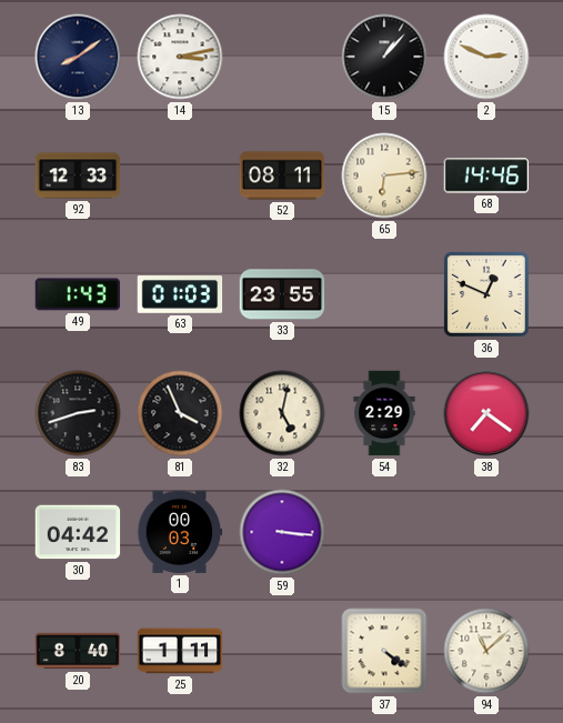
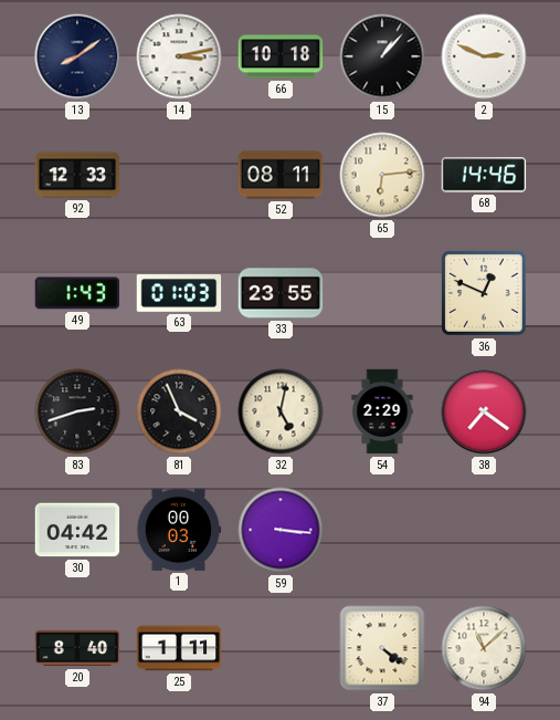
66: none -> 10:18 (281, 56)
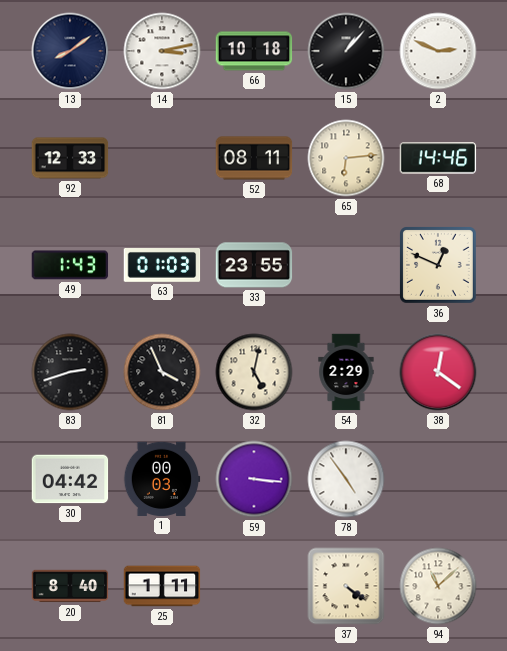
38: 7:21 -> 12:21 (438, 372)
78: none -> 4:54 (346, 479)
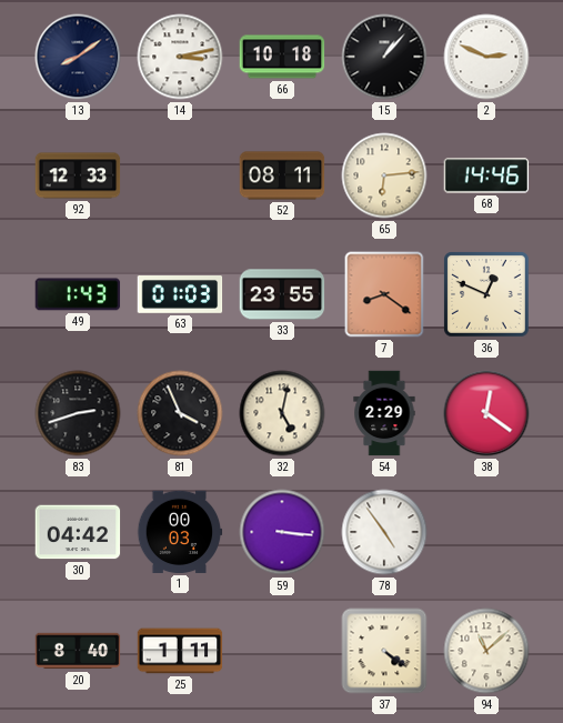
7: none -> 8:21 (384, 294)
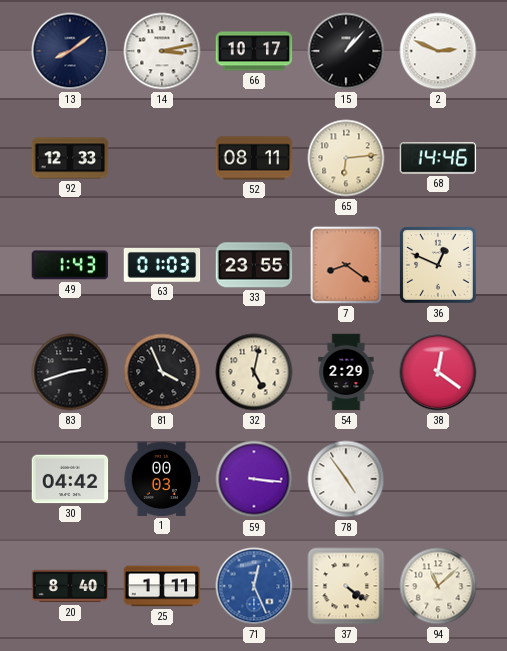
66: 10:18 -> 10:17 (254, 51)
71: none -> 12:26 (254, 586)
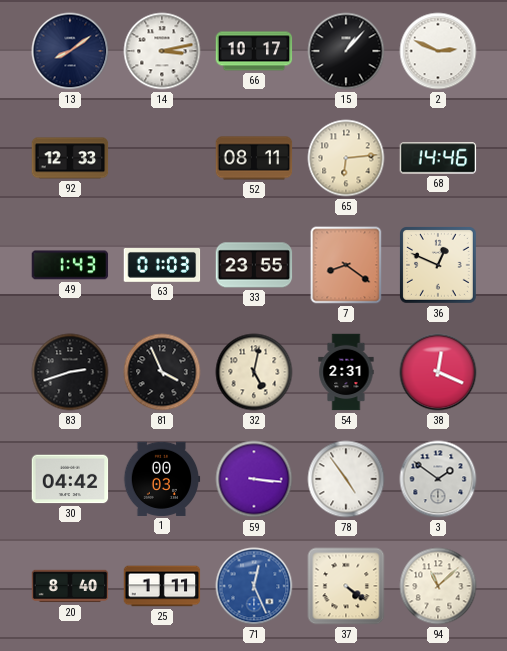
54: 2:29 -> 2:31 (346, 372)
38: 12:21 -> 12:19 (438, 372)
3: none -> 1:51 (438, 479)
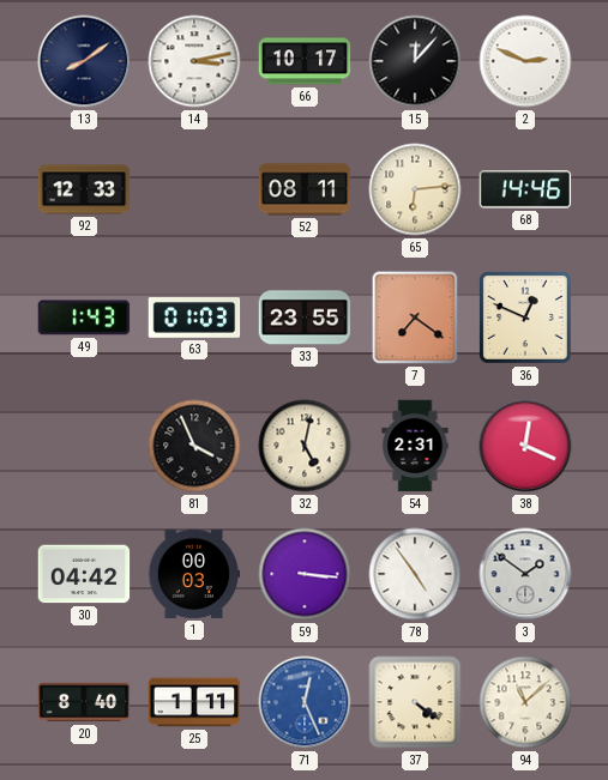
15: 1:07 -> 12:07 (415, 61)
7: 8:21 -> 7:21 (415, 318)
83: 2:42 -> none (70, 372)
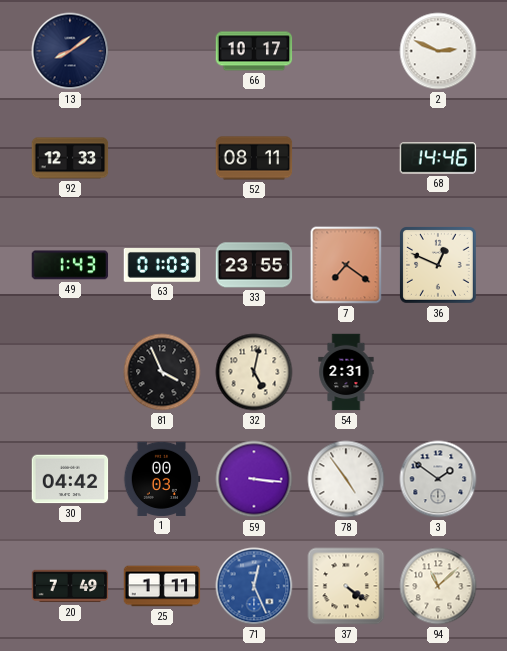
14: 3:13 -> none (194, 61)
15: 12:07 -> none (415, 61)
65: 6:14 -> none (415, 189)
38: 12:19 -> none (525, 446)
20: 8:40 -> 7:49 (70, 586)
